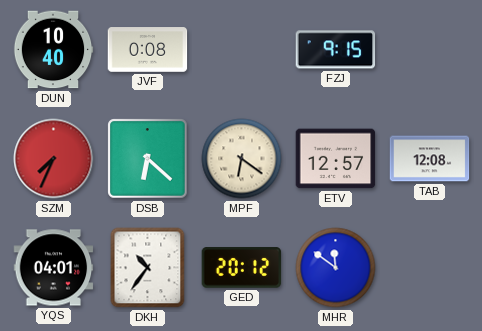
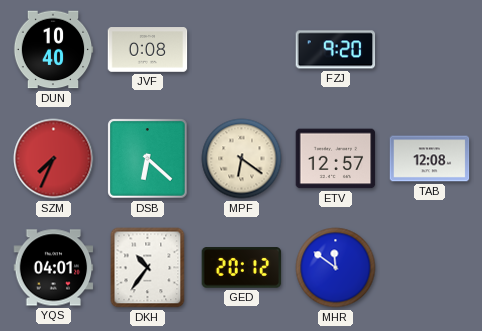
FZJ: 9:15 -> 9:20 (336, 50)
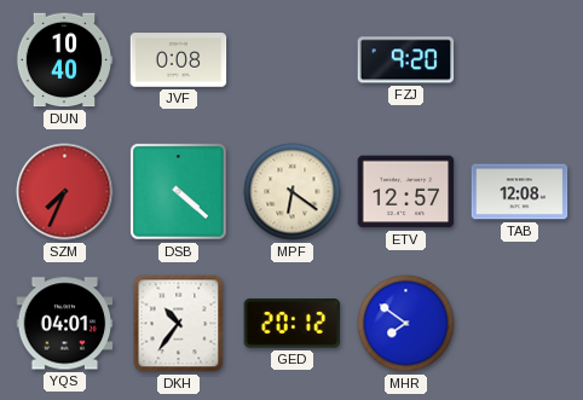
DSB: 6:22 -> 4:22 (179, 192)
MHR: 11:51 -> 7:51 (406, 324)
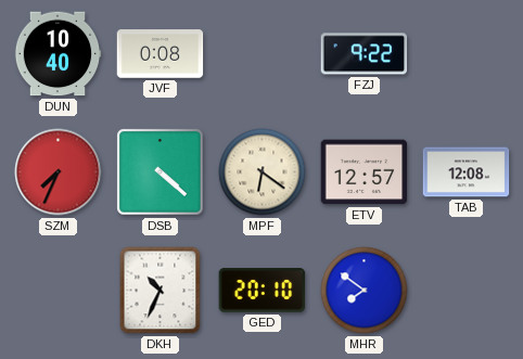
FZJ: 9:20 -> 9:22 (365, 54)
YQS: 04:01 -> none (65, 324)
DKH: 10:36 -> 10:34 (161, 291)
GED: 20:12 -> 20:10 (263, 291)
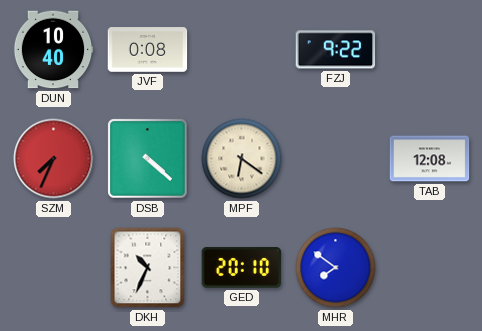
ETV: 12:57 -> none (365, 172)
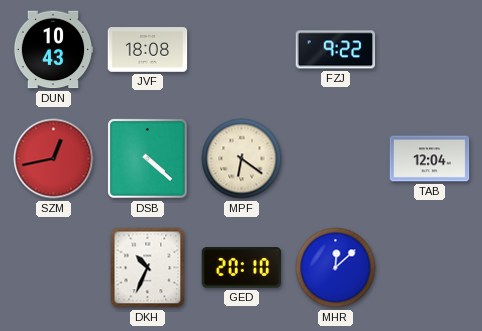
DUN: 10:40 -> 10:43 (53, 50)
JVF: 0:08 -> 18:08 (148, 50)
SZM: 7:34 -> 12:43 (54, 159)
TAB: 12:08 -> 12:04 (430, 159)
MHR: 7:51 -> 12:08 (336, 268)
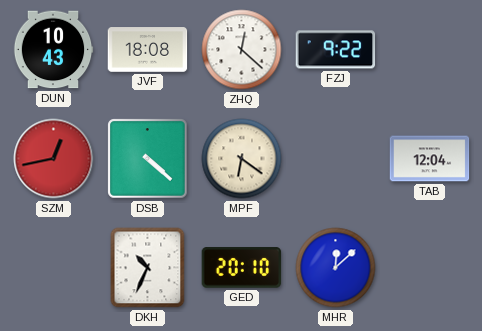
ZHQ: none -> 12:22 (242, 50)
